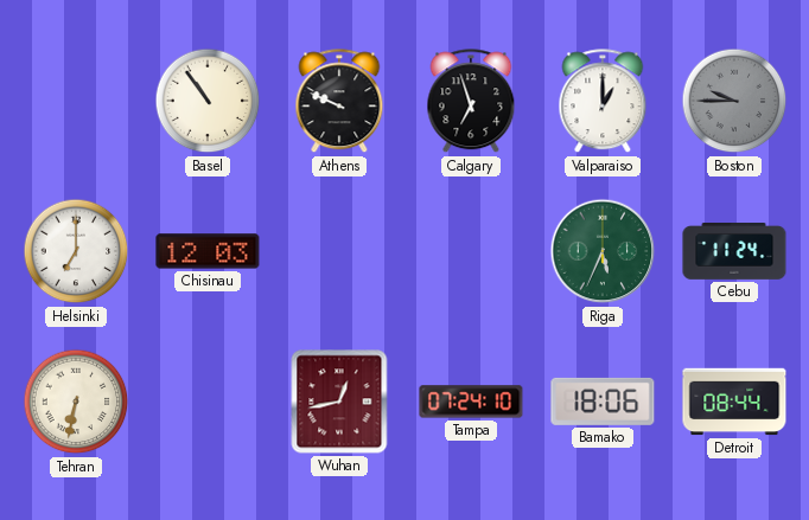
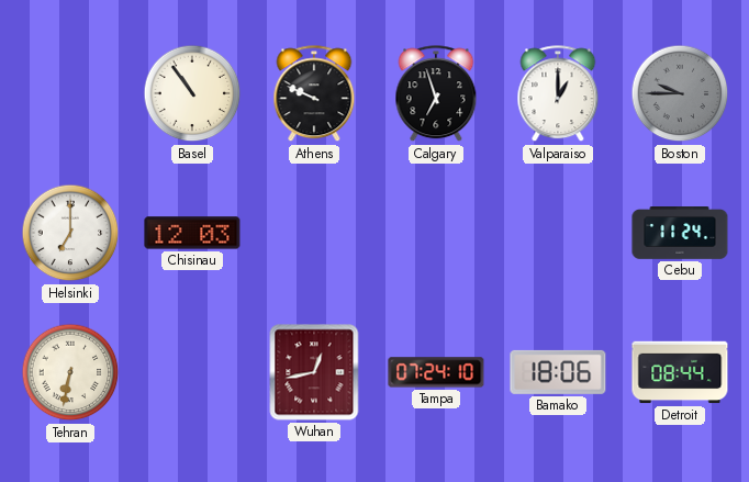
Riga: 5:34 -> none (603, 251)
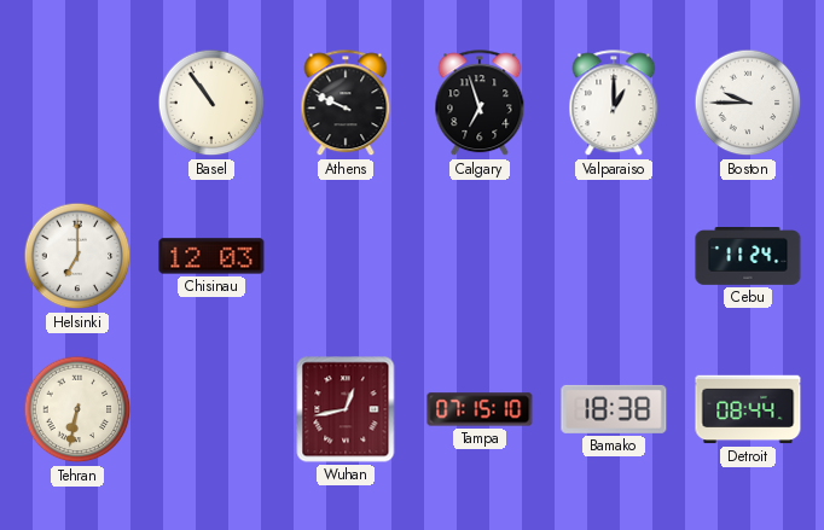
Boston dial: grey -> white (748, 103)
Tampa: 07:24 -> 07:15 (480, 409)
Bamako: 18:06 -> 18:38 (614, 409)
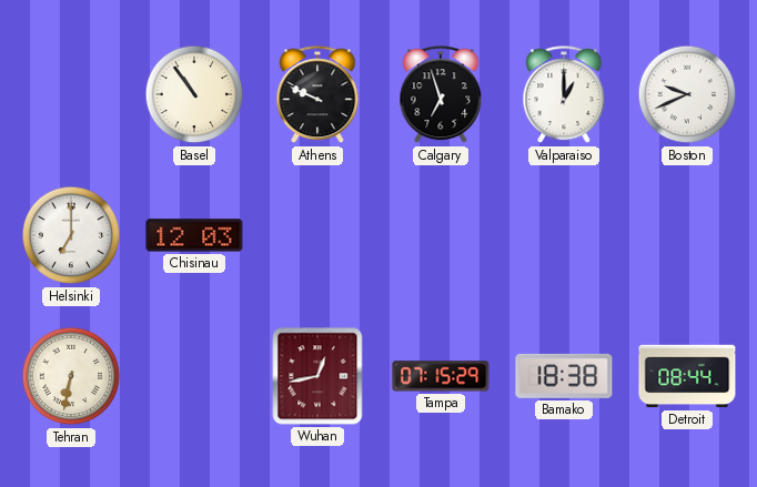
Boston: 9:45 -> 9:41 (687, 94)
Cebu: 11:24 -> none (748, 257)
Tampa: 07:15:10 -> 07:15:29 (441, 376)
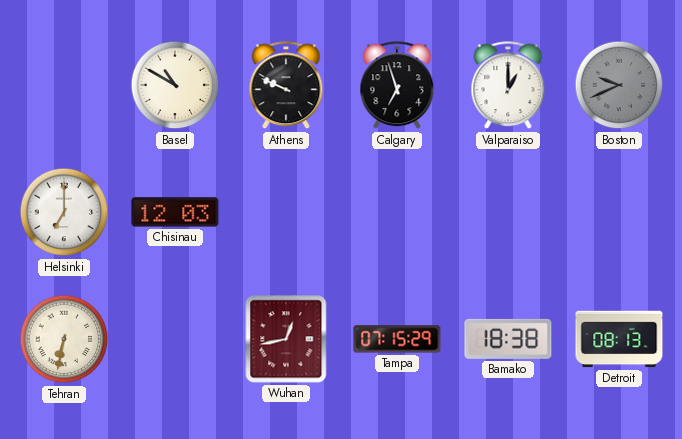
Basel: 10:54 -> 10:50 (175, 85)
Boston dial: white -> grey (619, 85)
Detroit: 08:44 -> 08:13 (619, 339)
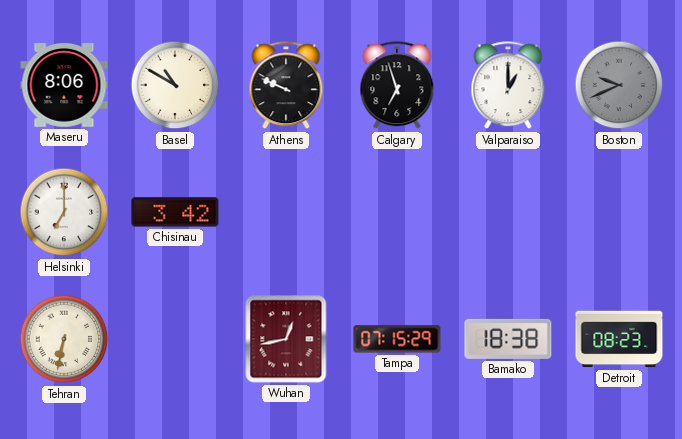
Maseru: none -> 8:06 (64, 86)
Chisinau: 12:03 -> 3:42 (175, 212)
Detroit: 08:13 -> 08:23 (619, 339)
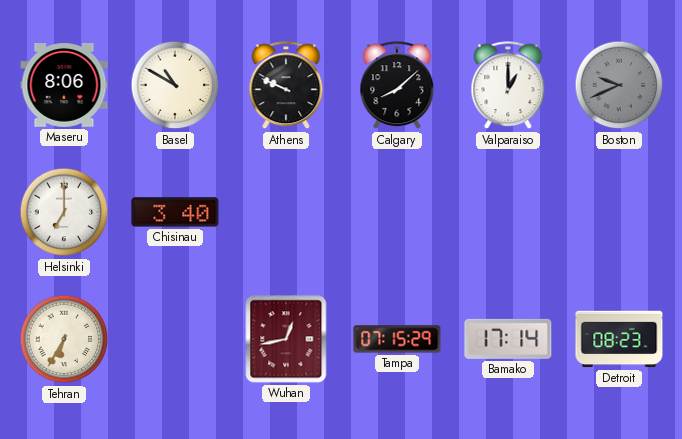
Calgary: 6:57 -> 8:08 (397, 86)
Chisinau: 3:42 -> 3:40 (175, 212)
Tehran: 6:32 -> 6:35 (64, 339)
Bamako: 18:38 -> 17:14 (508, 339)
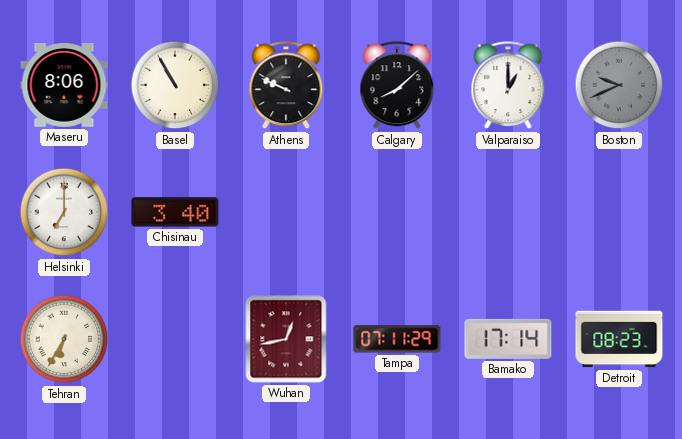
Basel: 10:50 -> 10:55 (175, 85)
Tampa: 07:15 -> 07:11 (397, 339)
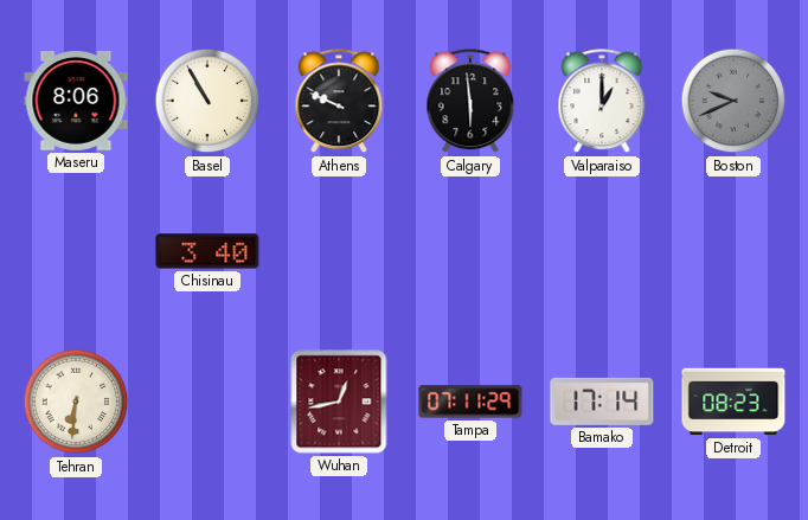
Calgary: 8:08 -> 5:59 (470, 102)
Helsinki: 7:00 -> none (64, 212)
Tehran: 6:35 -> 6:31 (76, 402)
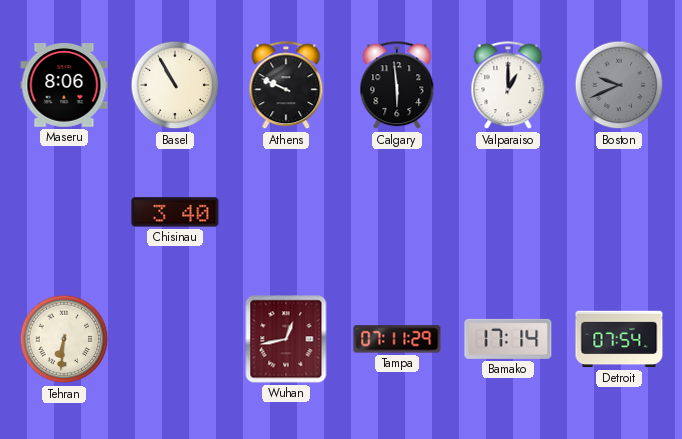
Detroit: 08:23 -> 07:54 (619, 339)
